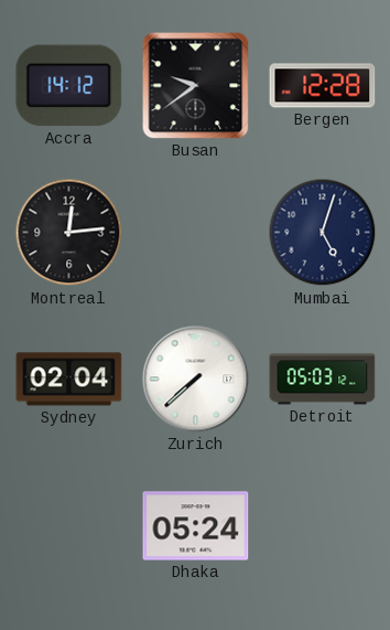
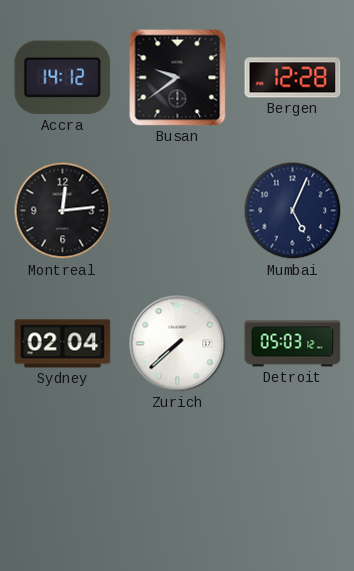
Mumbai: 5:03 -> 5:04 (293, 211)
Dhaka: 05:24 -> none (196, 526)
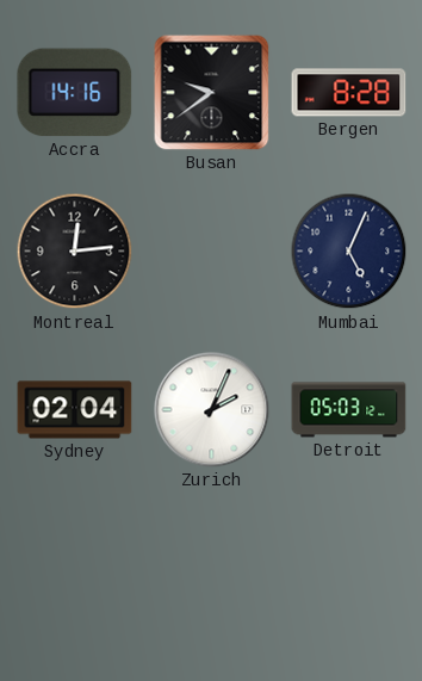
Accra: 14:12 -> 14:16 (75, 93)
Bergen: 12:28 -> 8:28 (349, 93)
Zurich: 7:38 -> 2:04 (212, 410)
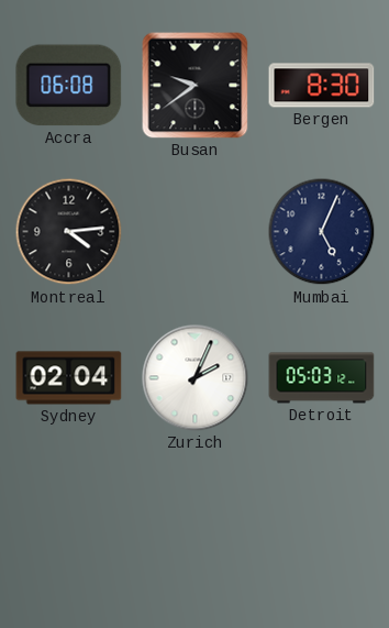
Accra: 14:16 -> 06:08 (69, 86)
Bergen: 8:28 -> 8:30 (322, 86)
Montreal: 12:14 -> 4:14 (69, 232)
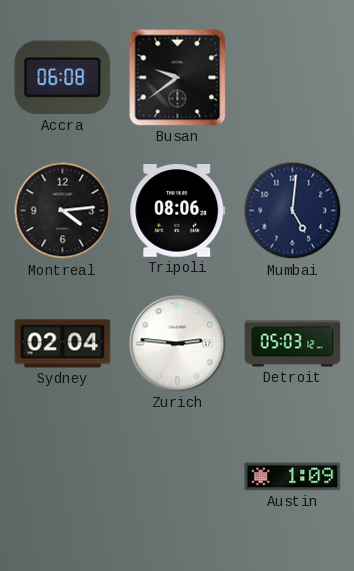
Bergen: 8:30 -> none (322, 86)
Tripoli: none -> 08:06 (178, 211)
Mumbai: 5:04 -> 5:01 (293, 211)
Zurich: 2:04 -> 2:46 (178, 344)
Austin: none -> 1:09 (293, 477)
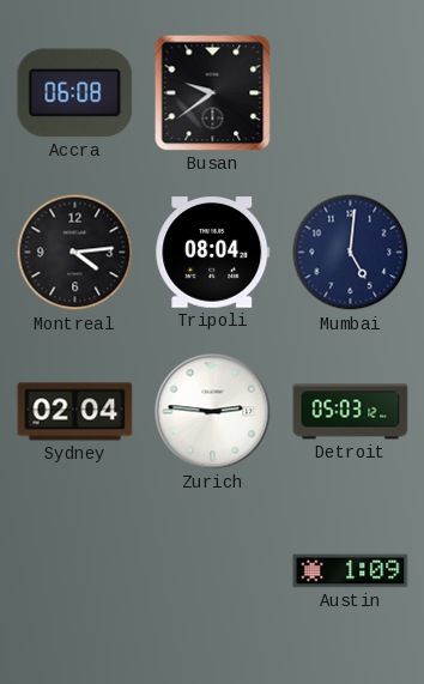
Tripoli: 08:06 -> 08:04 (213, 253)
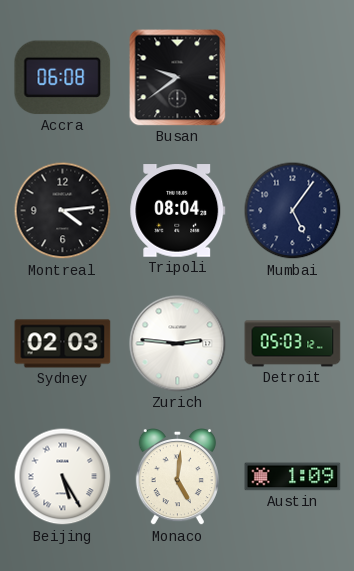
Mumbai: 5:01 -> 5:06 (293, 211)
Sydney: 02:04 -> 02:03 (63, 344)
Beijing: none -> 5:25 (63, 477)
Monaco: none -> 5:01 (177, 478)
